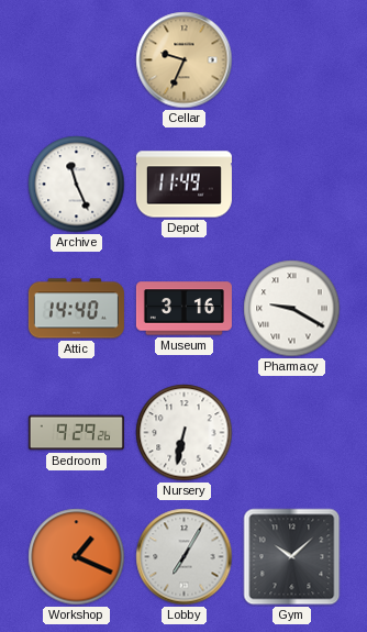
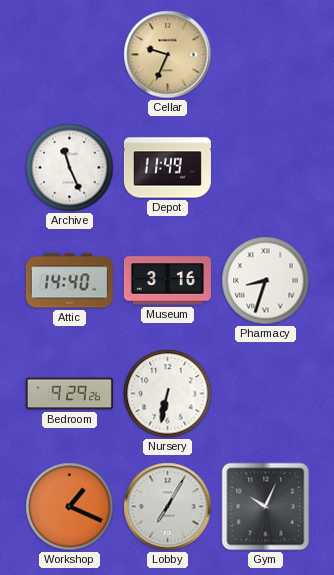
Pharmacy: 9:20 -> 8:33 (266, 281)
Gym: 10:08 -> 10:04 (266, 507)
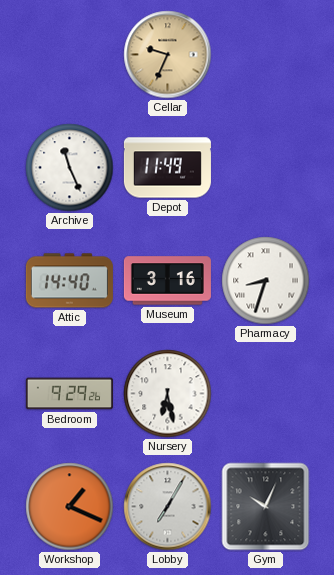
Nursery: 6:32 -> 6:28 (168, 394)
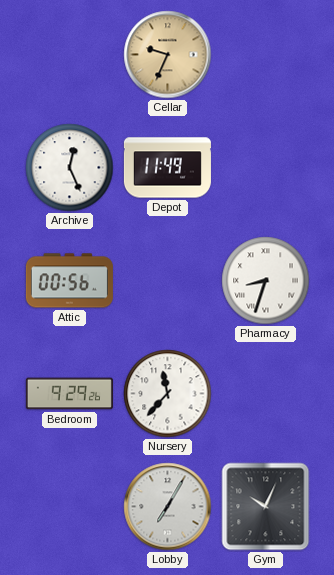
Archive: 11:26 -> 12:26 (70, 168)
Attic: 14:40 -> 00:56 (69, 281)
Museum: 3:16 -> none (167, 281)
Nursery: 6:28 -> 11:37 (168, 394)
Workshop: 1:19 -> none (70, 507)
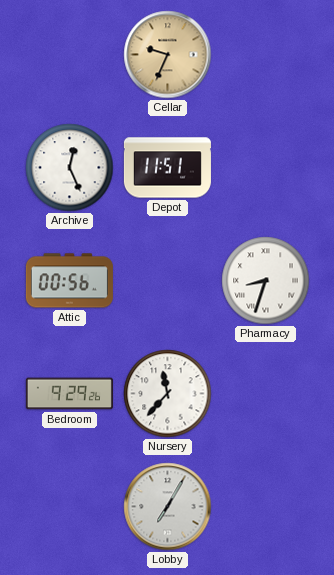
Depot: 11:49 -> 11:51 (167, 168)
Gym: 10:04 -> none (266, 507)
